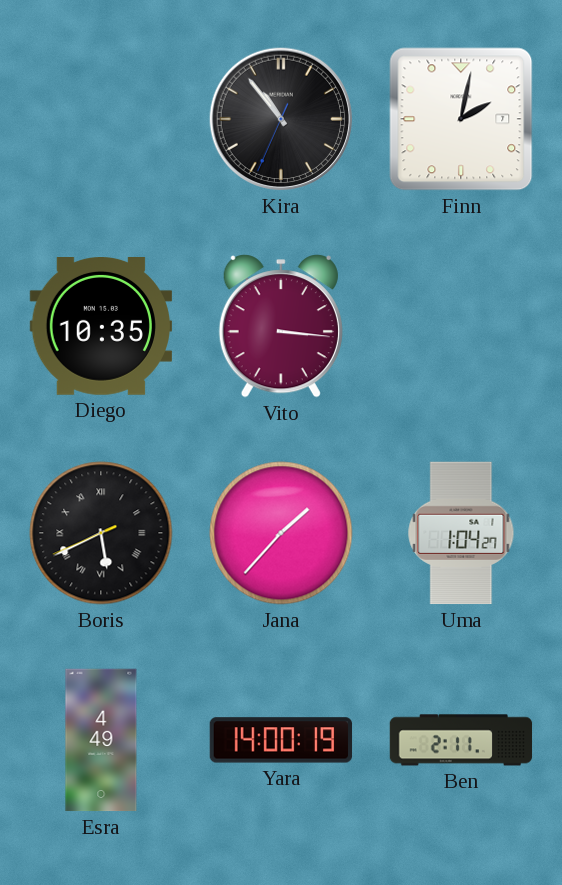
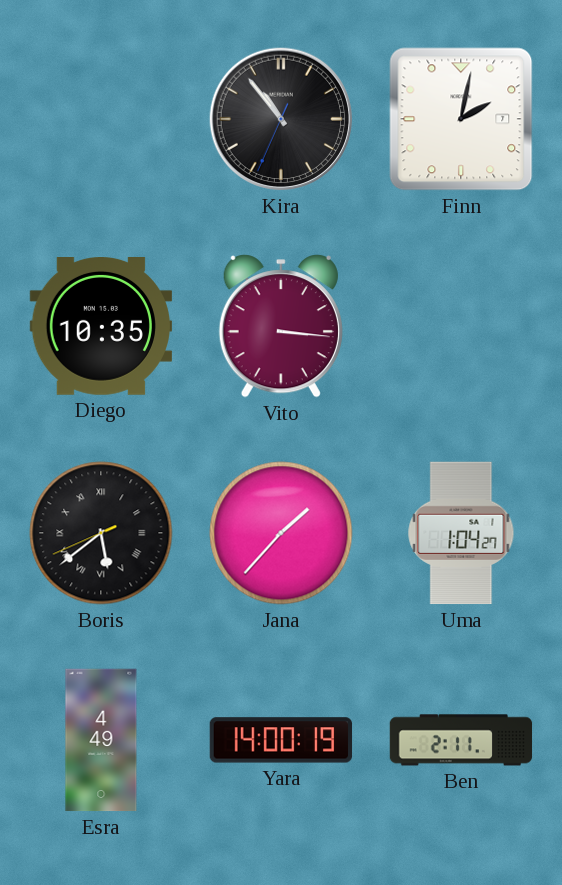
Boris: 5:40 -> 5:38 (101, 533)
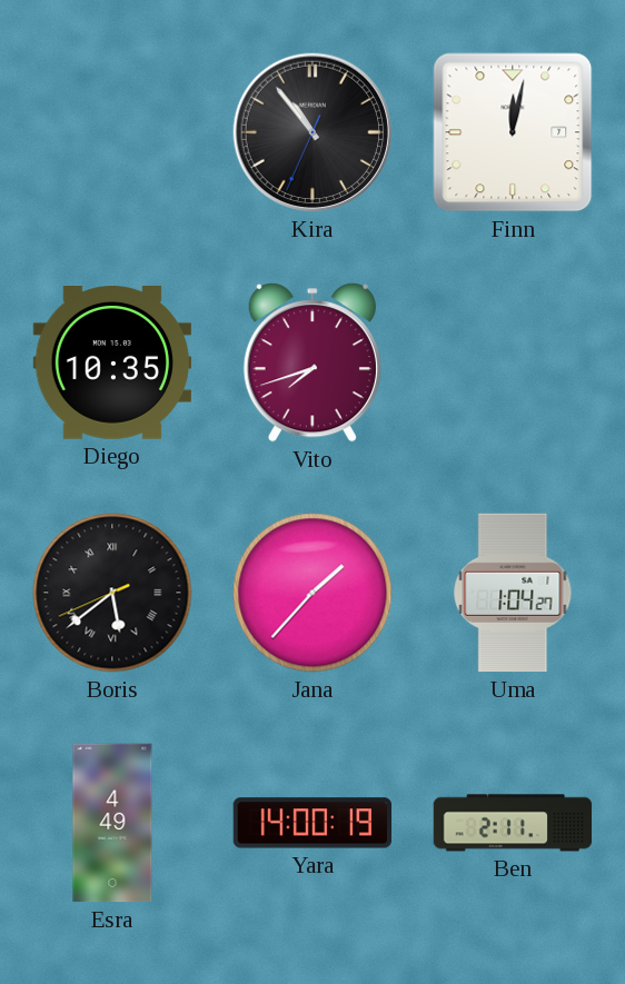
Finn: 2:02 -> 12:02 (513, 132)
Vito: 3:16 -> 7:42 (312, 362)
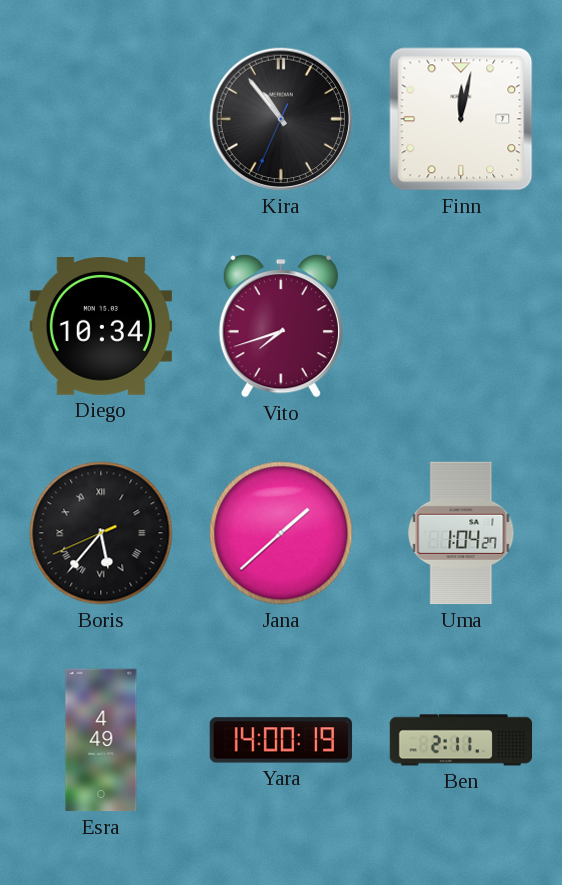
Diego: 10:35 -> 10:34 (100, 327)
Boris: 5:38 -> 5:36 (101, 533)
Jana: 1:37 -> 1:38 (281, 533)
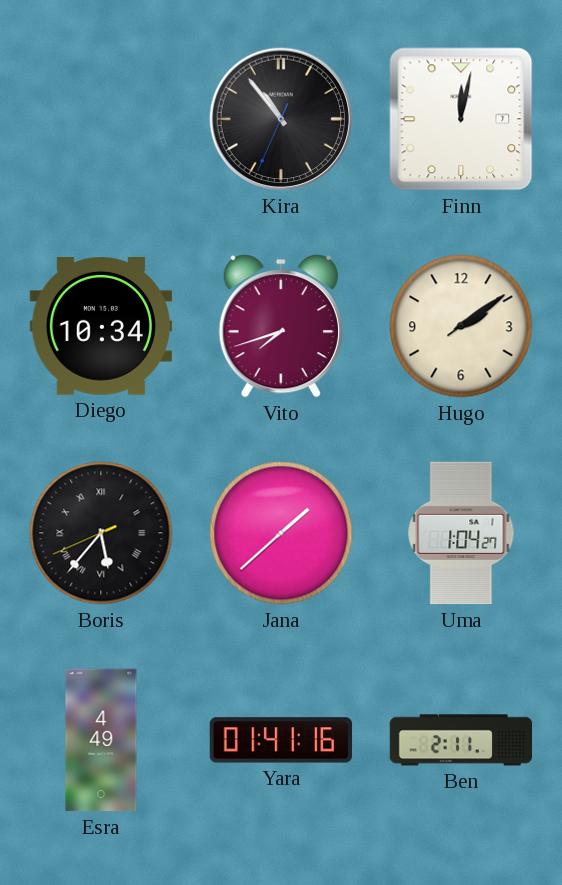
Hugo: none -> 2:09 (461, 326)
Yara: 14:00 -> 01:41 (281, 740)
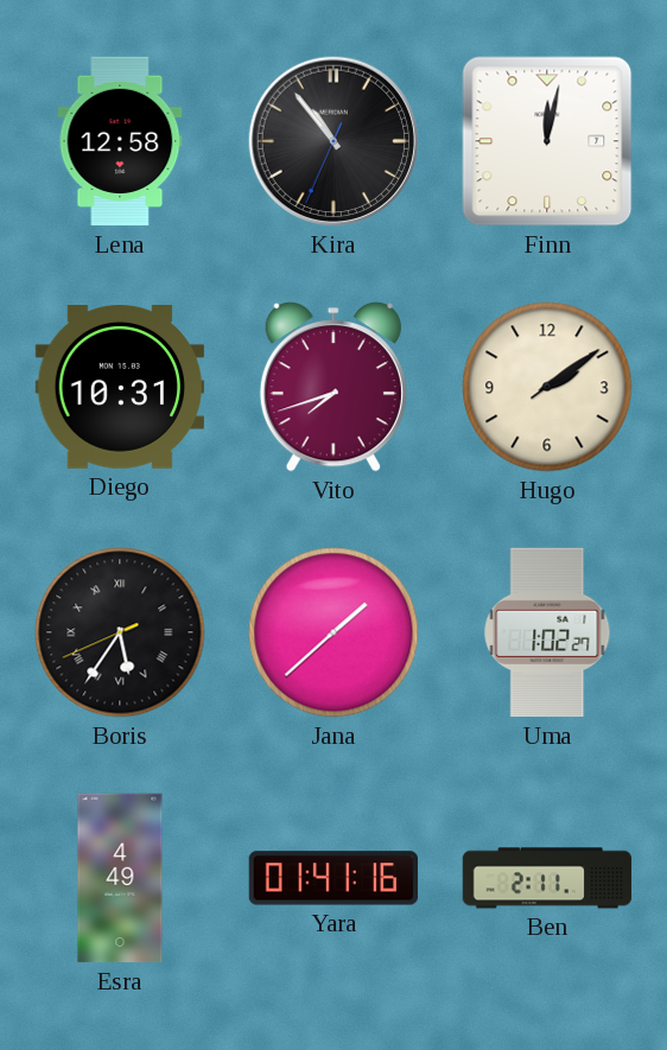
Lena: none -> 12:58 (120, 141)
Diego: 10:34 -> 10:31 (119, 388)
Boris: 5:36 -> 5:35 (120, 632)
Uma: 1:04 -> 1:02 (547, 632)
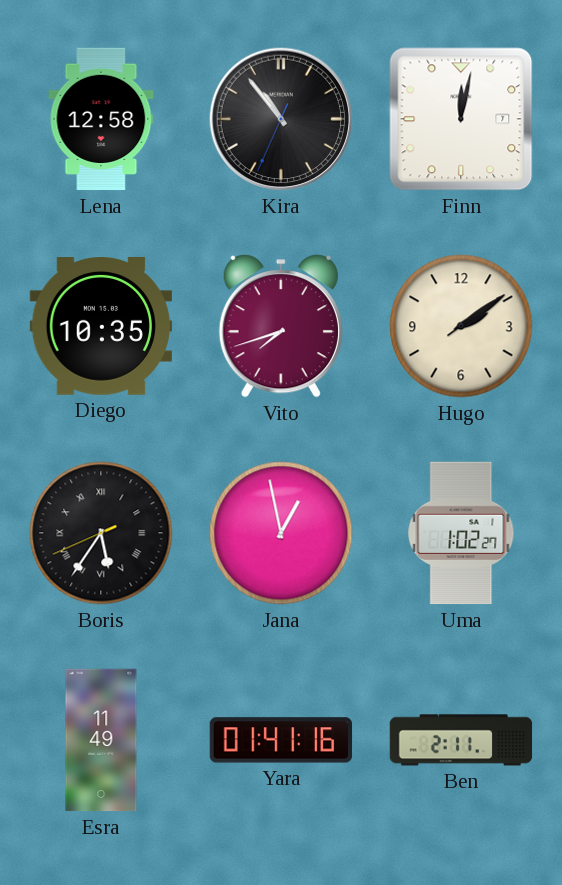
Diego: 10:31 -> 10:35 (100, 327)
Jana: 1:38 -> 12:58 (281, 533)
Esra: 4:49 -> 11:49 (101, 740)
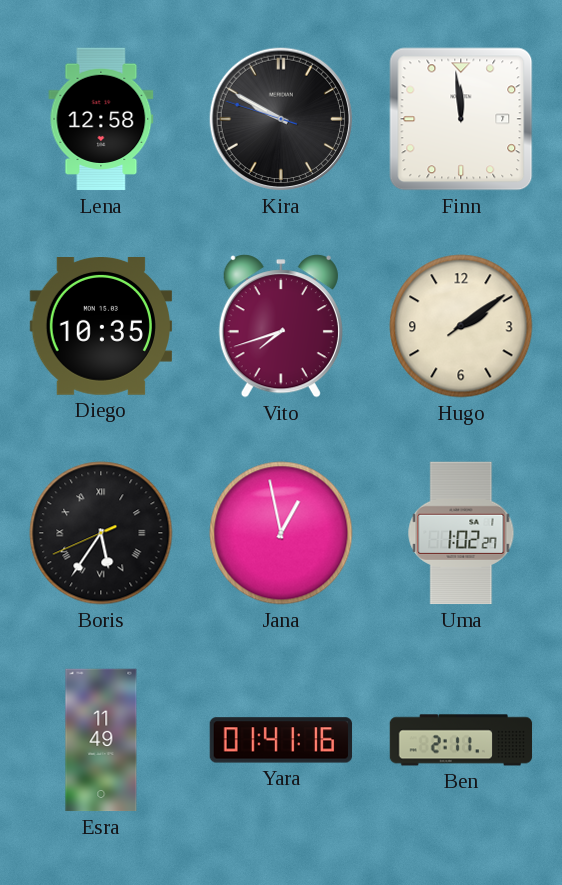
Kira: 10:53 -> 9:49 (281, 119)
Finn: 12:02 -> 11:59 (461, 119)
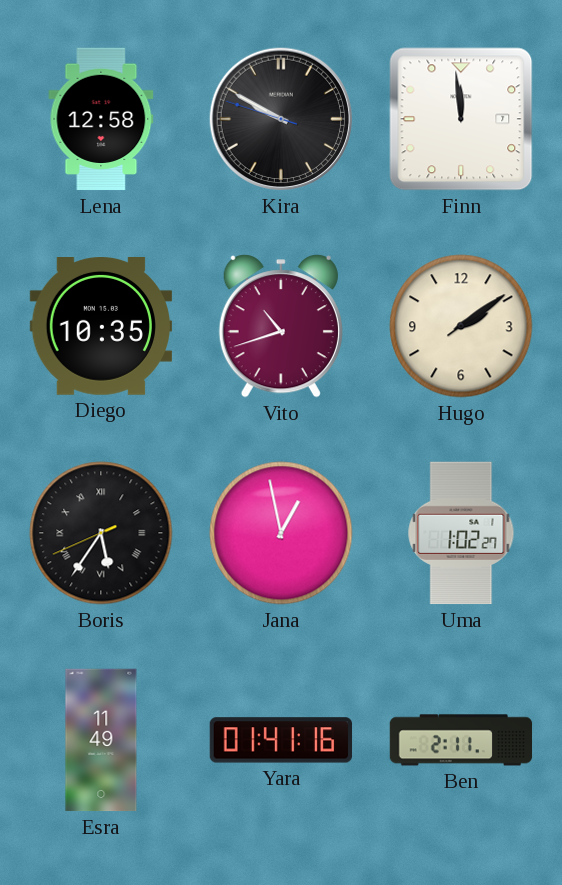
Vito: 7:42 -> 10:42 (281, 326)
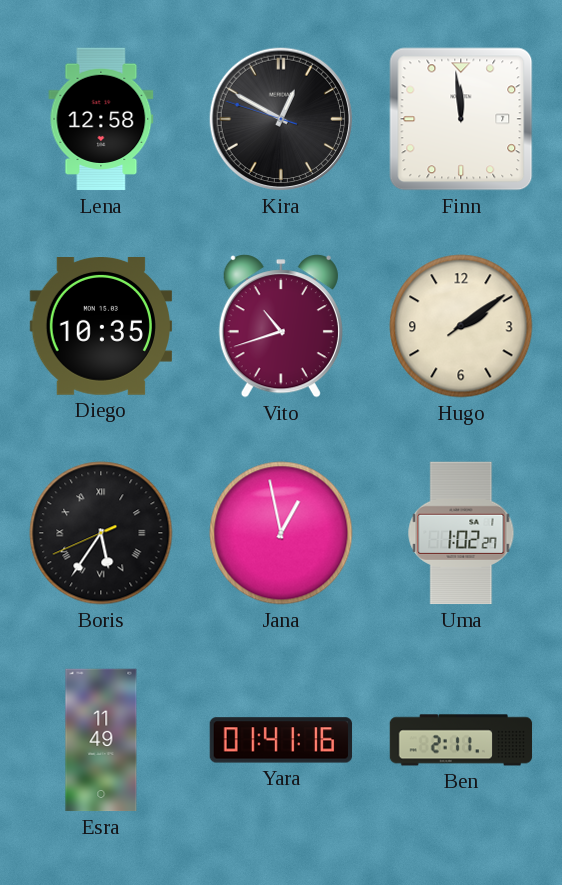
Kira: 9:49 -> 12:49 (281, 119)
